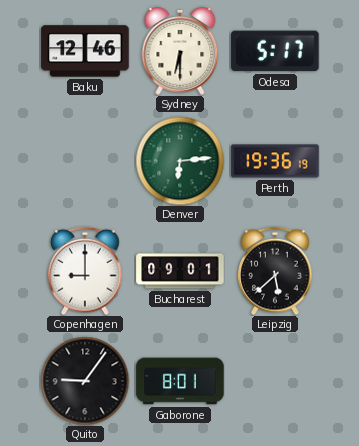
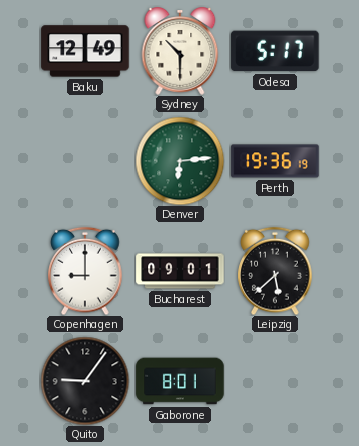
Baku: 12:46 -> 12:49 (85, 51)
Sydney: 6:30 -> 10:30 (180, 51)
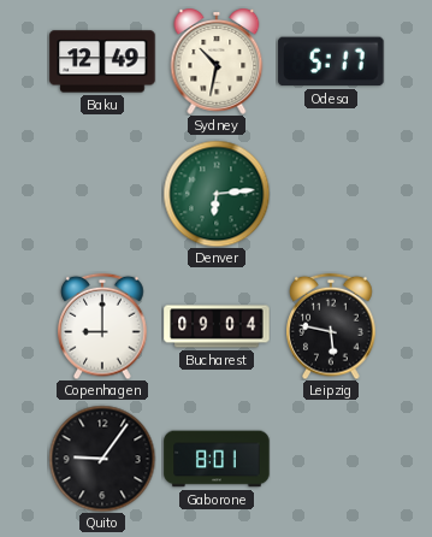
Sydney: 10:30 -> 10:32 (217, 61)
Perth: 19:36 -> none (275, 161)
Bucharest: 09:01 -> 09:04 (217, 326)
Leipzig: 5:38 -> 5:47 (331, 326)
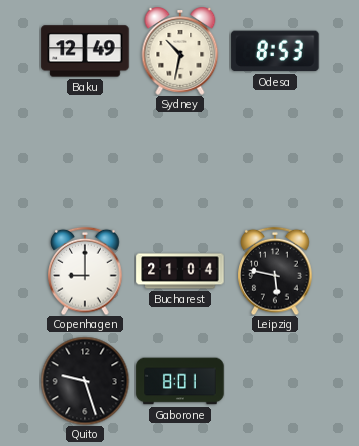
Odesa: 5:17 -> 8:53 (275, 51)
Denver: 6:14 -> none (217, 194)
Bucharest: 09:04 -> 21:04 (180, 271)
Quito: 9:06 -> 9:27 (85, 381)
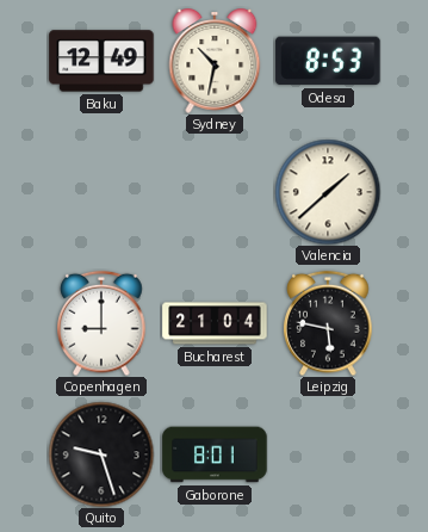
Valencia: none -> 1:38 (328, 192)
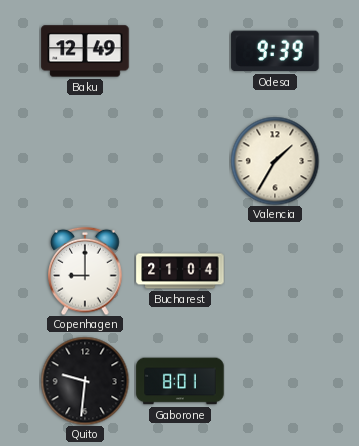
Sydney: 10:32 -> none (215, 61)
Odesa: 8:53 -> 9:39 (275, 51)
Valencia: 1:38 -> 1:35 (275, 161)
Leipzig: 5:47 -> none (328, 323)
Quito: 9:27 -> 9:31 (85, 381)
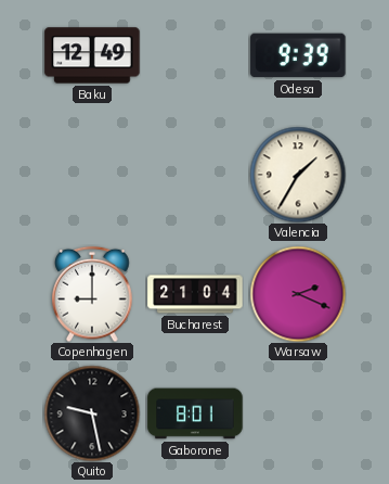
Warsaw: none -> 2:19 (298, 294)
Quito: 9:31 -> 9:28 (92, 413)
